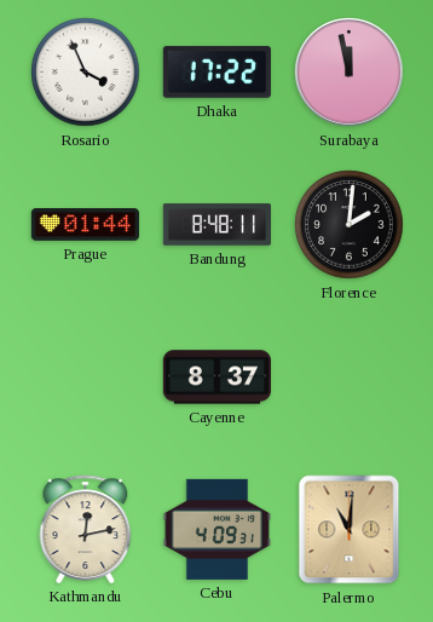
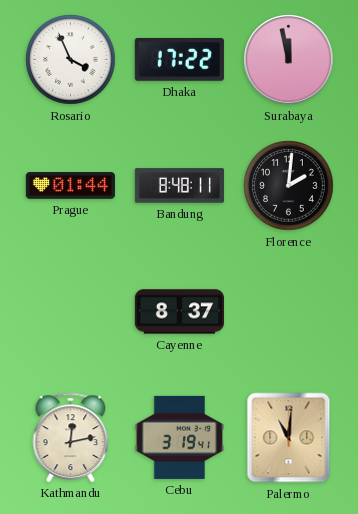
Cebu: 4:09 -> 3:19 (179, 437)
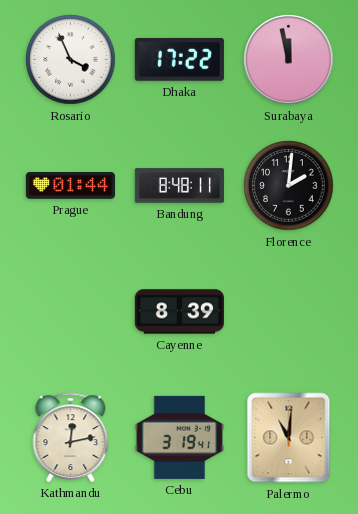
Cayenne: 8:37 -> 8:39 (179, 312)
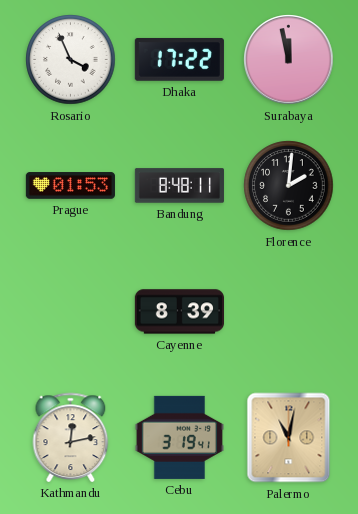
Prague: 01:44 -> 01:53 (70, 186)
Palermo: 11:01 -> 11:02 (289, 438)
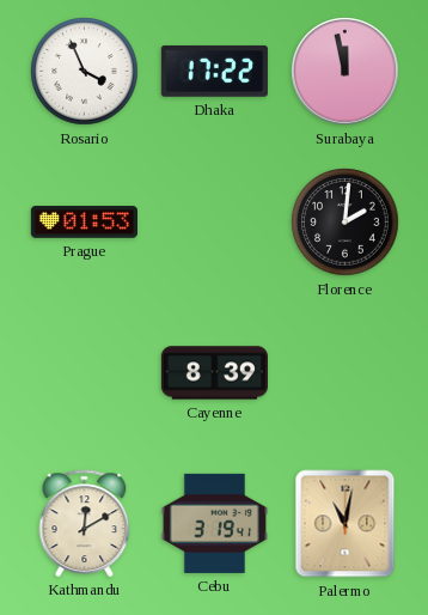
Bandung: 8:48 -> none (179, 186)
Kathmandu: 12:13 -> 12:10 (85, 523)
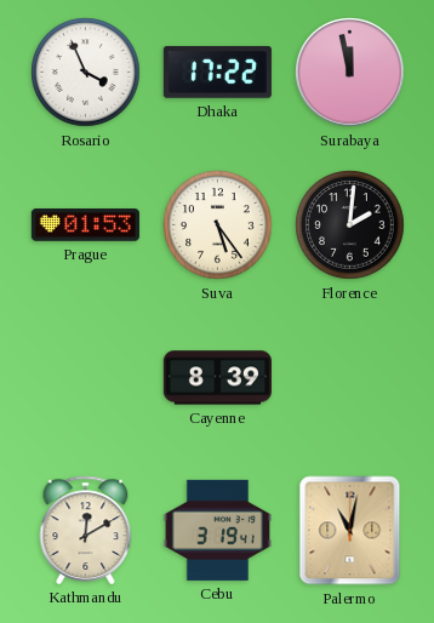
Suva: none -> 5:24 (218, 225)
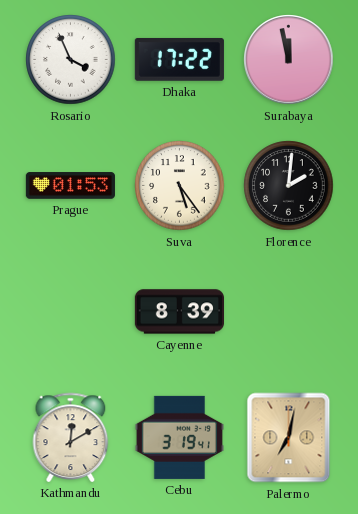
Palermo: 11:02 -> 7:02 (289, 438)
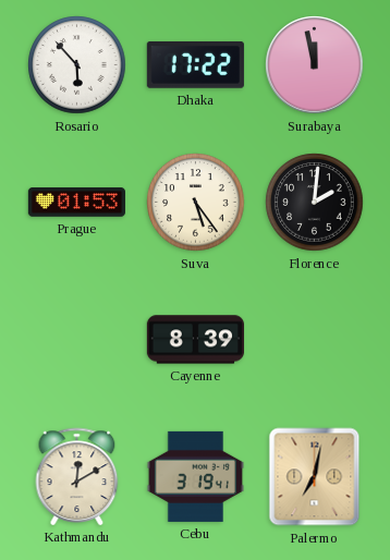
Rosario: 3:56 -> 5:53 (77, 65)
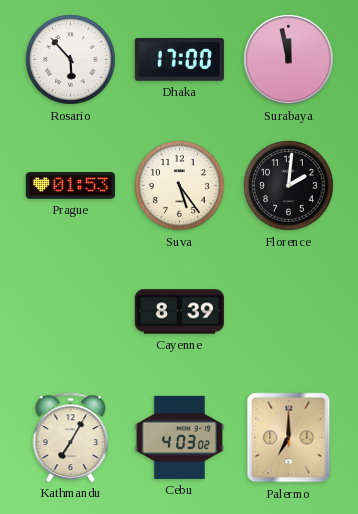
Dhaka: 17:22 -> 17:00 (179, 60)
Kathmandu: 12:10 -> 7:05 (71, 437)
Cebu: 3:19 -> 4:03 (179, 437)
Palermo: 7:02 -> 7:00 (289, 438)
